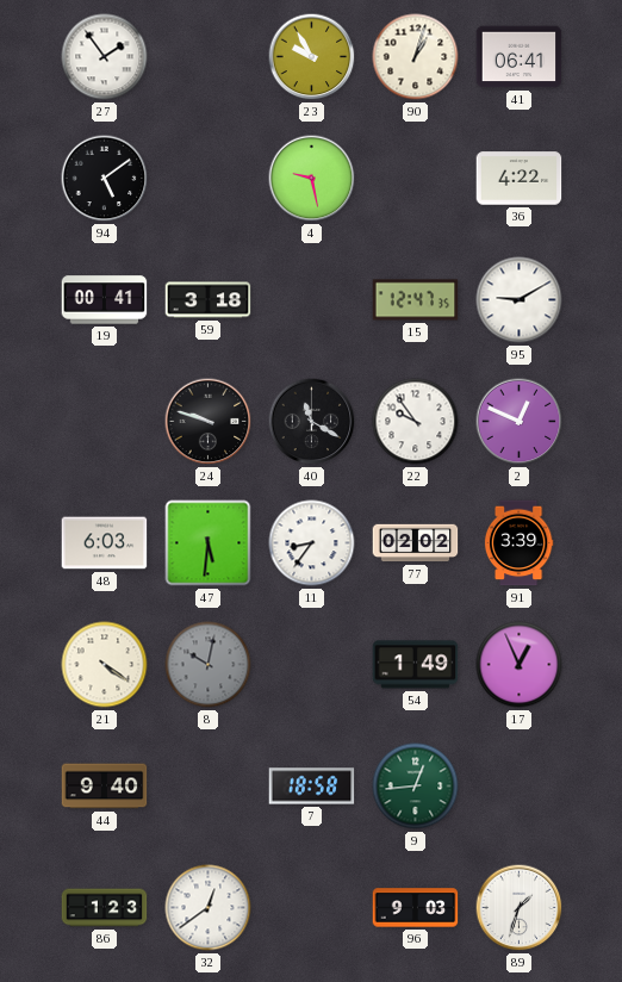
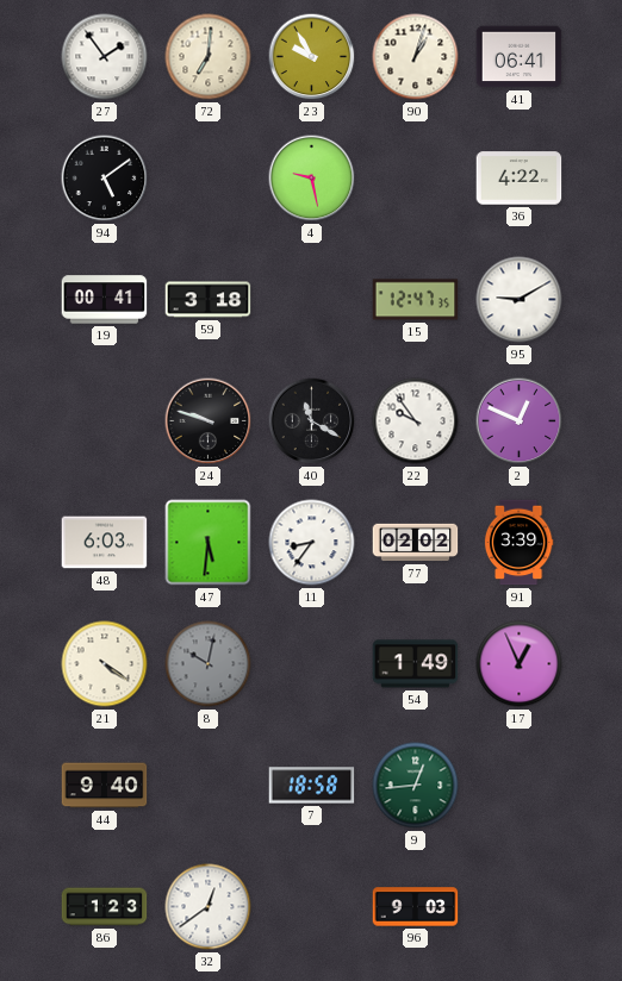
72: none -> 7:01 (209, 57)
89: 1:33 -> none (520, 908)
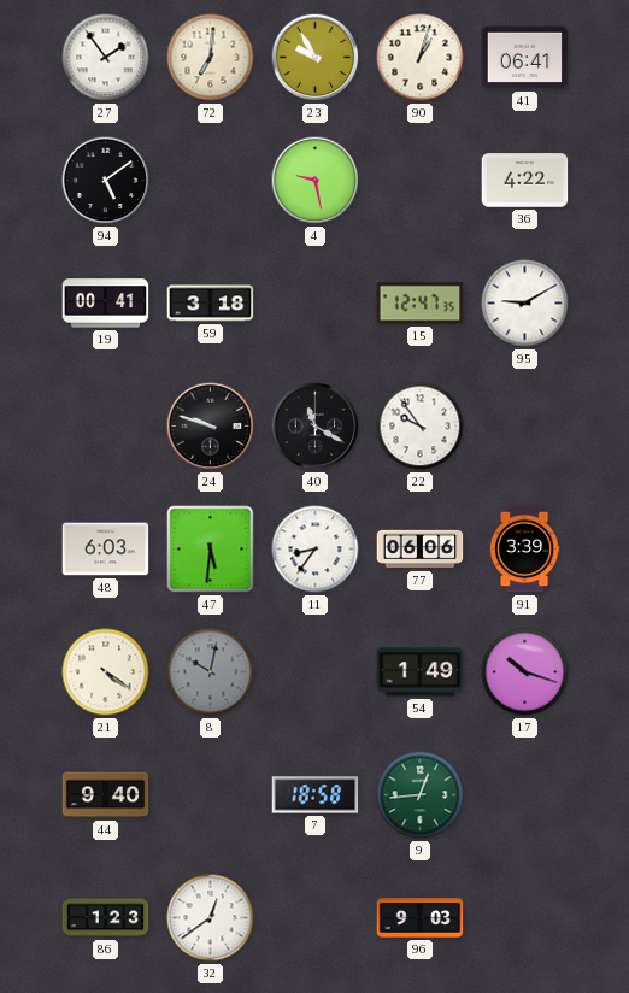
2: 12:49 -> none (520, 421)
77: 02:02 -> 06:06 (421, 550)
17: 12:56 -> 10:18 (525, 672)
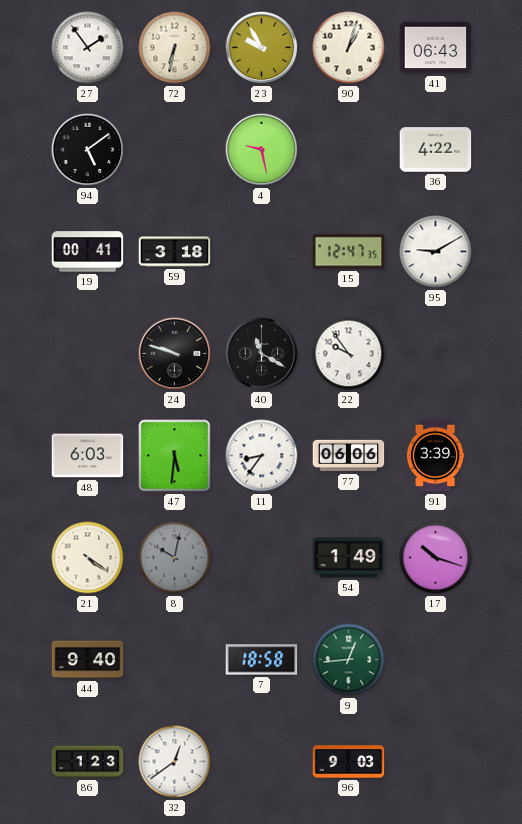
72: 7:01 -> 6:32 (175, 48)
41: 06:41 -> 06:43 (436, 48)
